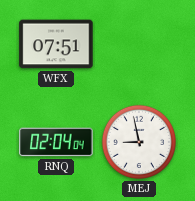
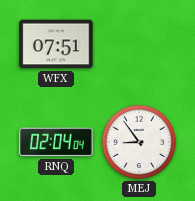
MEJ: 8:58 -> 8:54 (139, 142)
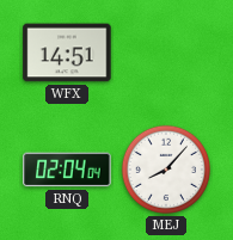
WFX: 07:51 -> 14:51 (67, 53)
MEJ: 8:54 -> 8:07 (166, 170)
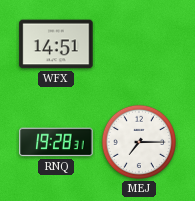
RNQ: 02:04 -> 19:28 (56, 142)
MEJ: 8:07 -> 7:15 (139, 142)
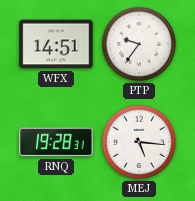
PTP: none -> 9:36 (139, 44)
MEJ: 7:15 -> 5:16 (139, 142)
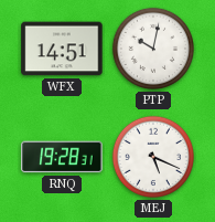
PTP: 9:36 -> 10:02 (153, 49)
MEJ: 5:16 -> 5:19 (153, 157)
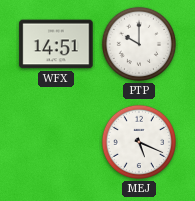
PTP: 10:02 -> 10:00 (139, 44)
RNQ: 19:28 -> none (62, 157)
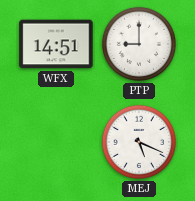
PTP: 10:00 -> 9:00 (139, 44)
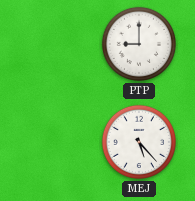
WFX: 14:51 -> none (56, 44)
MEJ: 5:19 -> 5:23 (139, 142)
